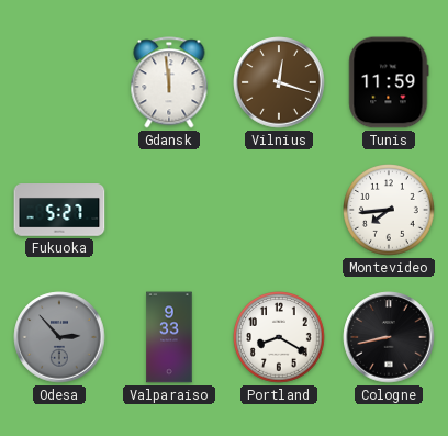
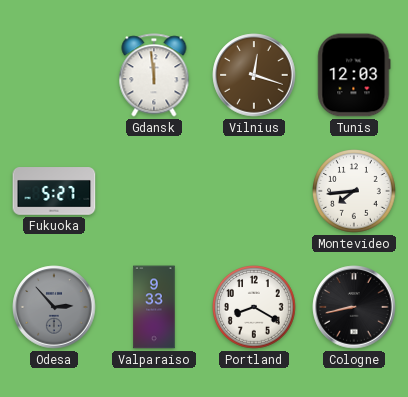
Tunis: 11:59 -> 12:03 (354, 75)
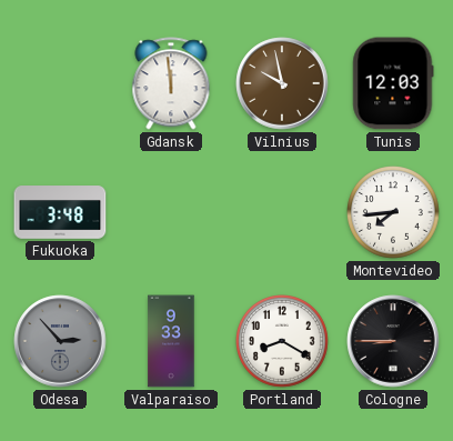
Vilnius: 12:18 -> 9:58 (282, 83)
Fukuoka: 5:27 -> 3:48 (60, 212)
Cologne: 8:43 -> 8:45 (393, 341)
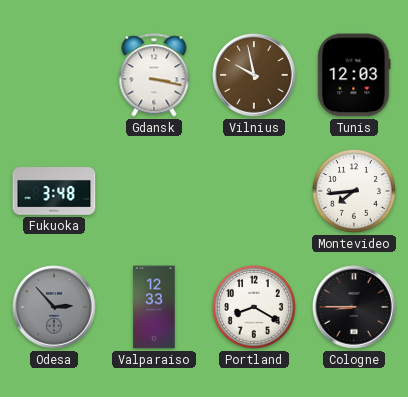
Gdansk: 11:59 -> 3:17 (154, 75)
Valparaiso: 9:33 -> 12:33 (154, 307)
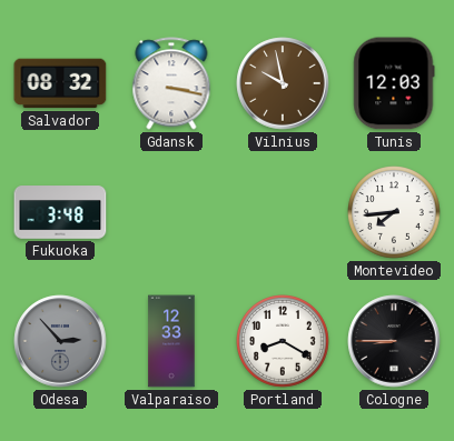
Salvador: none -> 08:32 (60, 83)
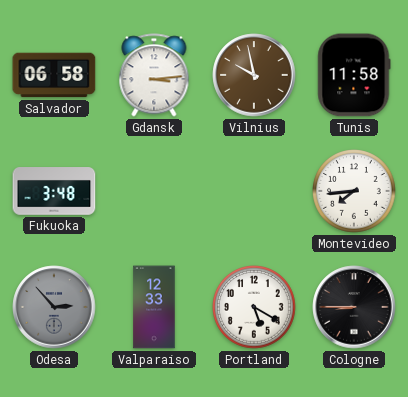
Salvador: 08:32 -> 06:58 (54, 75)
Gdansk: 3:17 -> 3:14 (154, 75)
Tunis: 12:03 -> 11:58 (354, 75)
Portland: 8:20 -> 5:20 (255, 308)
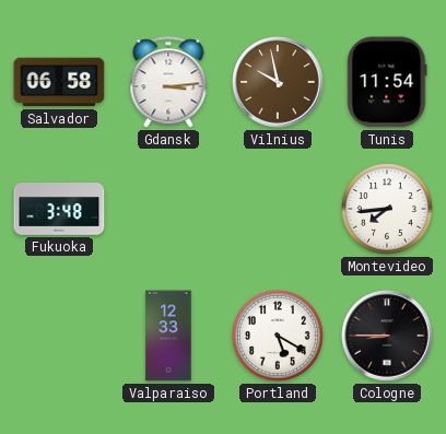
Tunis: 11:58 -> 11:54 (387, 82)
Odesa: 2:53 -> none (54, 307)
